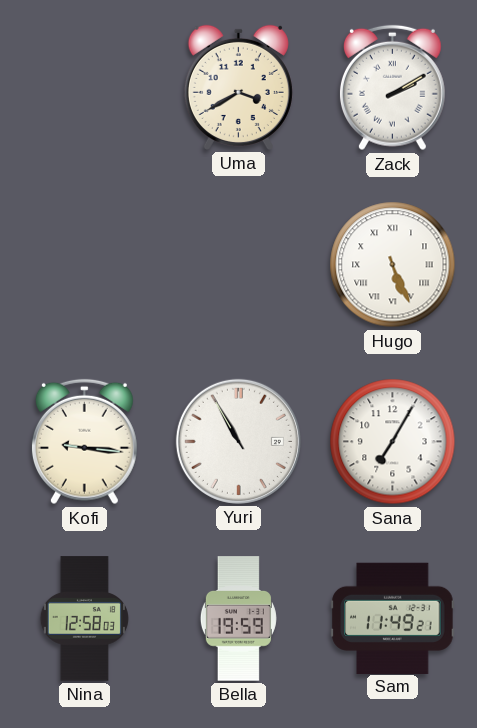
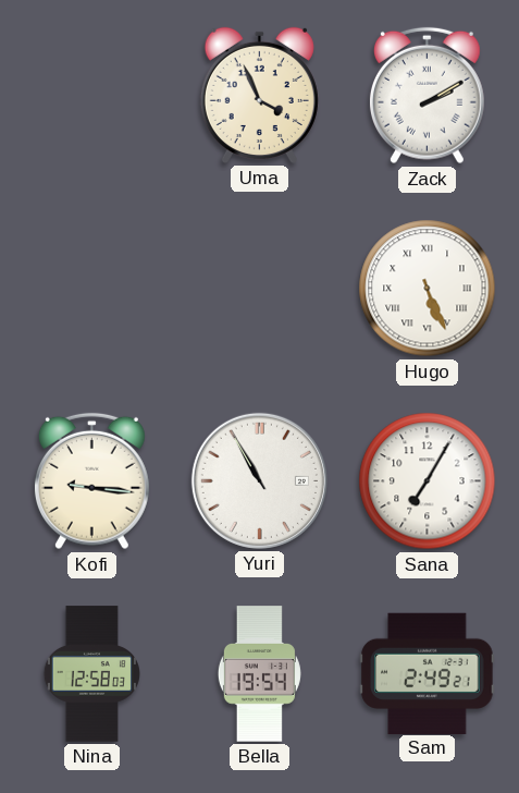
Uma: 3:40 -> 3:56 (259, 95)
Bella: 19:59 -> 19:54 (259, 674)
Sam: 11:49 -> 2:49 (428, 673)
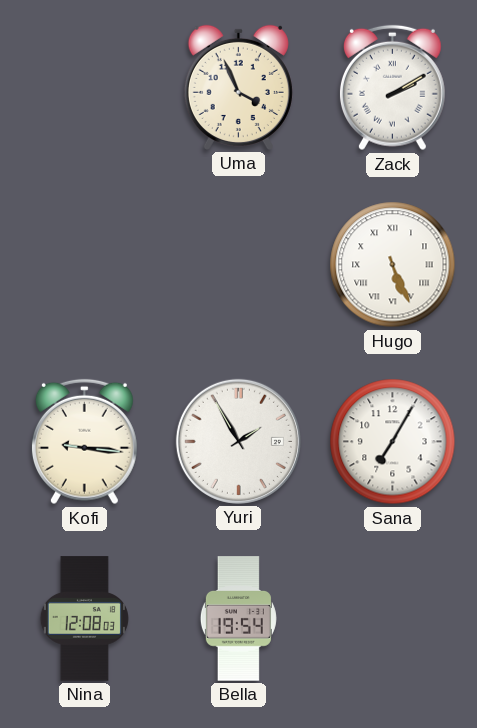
Yuri: 10:55 -> 1:55 (238, 441)
Nina: 12:58 -> 12:08 (84, 619)
Sam: 2:49 -> none (428, 673)
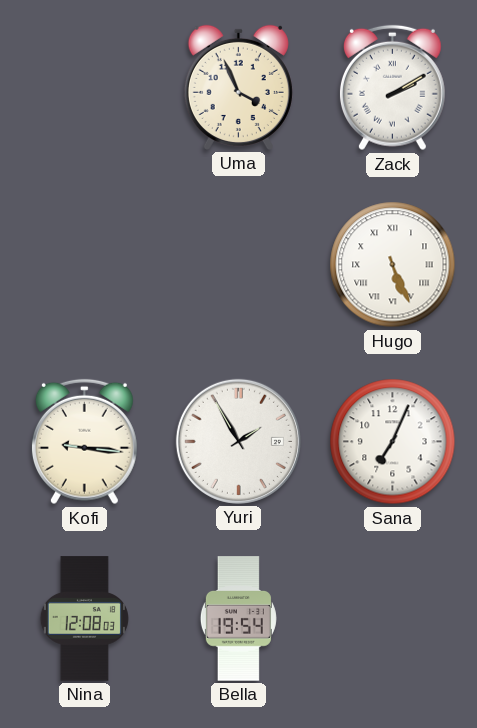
Sana: 7:05 -> 7:04 (393, 442)
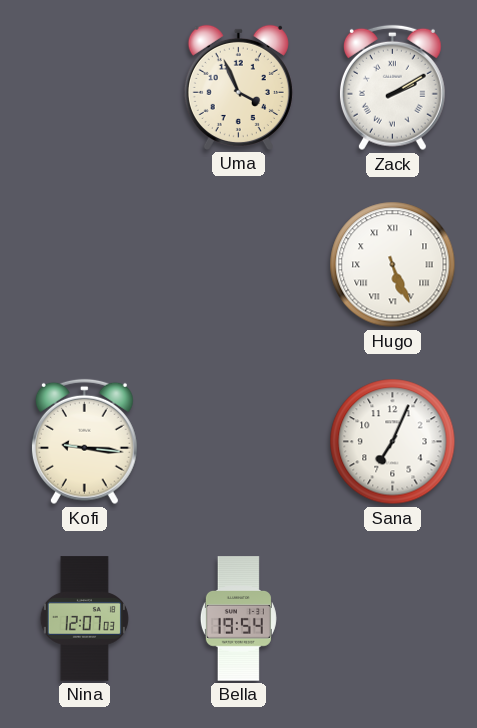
Yuri: 1:55 -> none (238, 441)
Nina: 12:08 -> 12:07 (84, 619)
